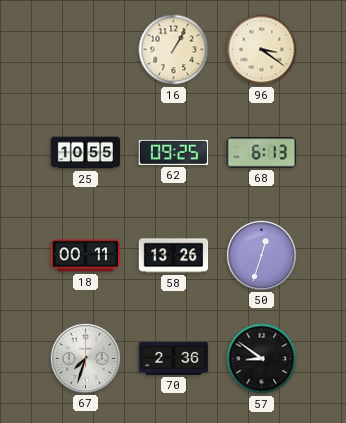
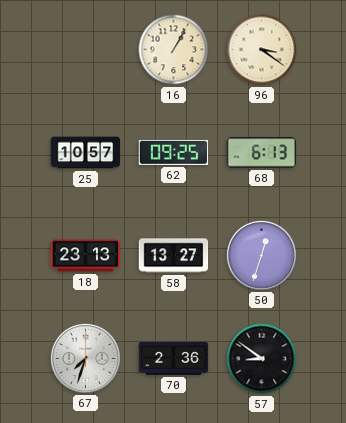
25: 10:55 -> 10:57 (86, 153)
18: 00:11 -> 23:13 (86, 256)
58: 13:26 -> 13:27 (174, 256)
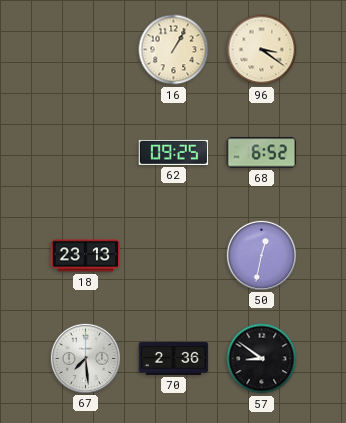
25: 10:57 -> none (86, 153)
68: 6:13 -> 6:52 (262, 153)
58: 13:27 -> none (174, 256)
50: 12:33 -> 12:32 (261, 255)
67: 7:33 -> 7:29 (85, 358)
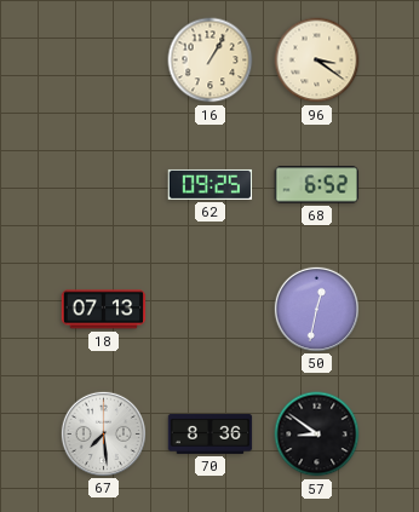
18: 23:13 -> 07:13 (104, 310)
70: 2:36 -> 8:36 (211, 433)
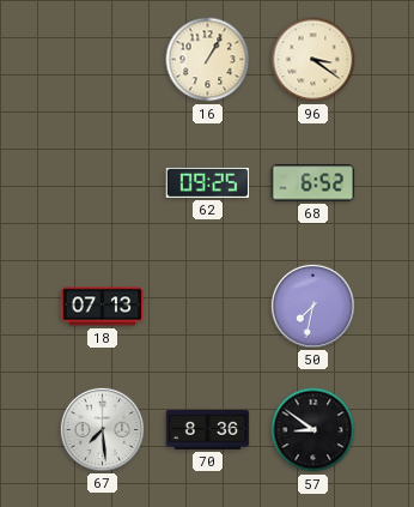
50: 12:32 -> 7:32 (312, 306)
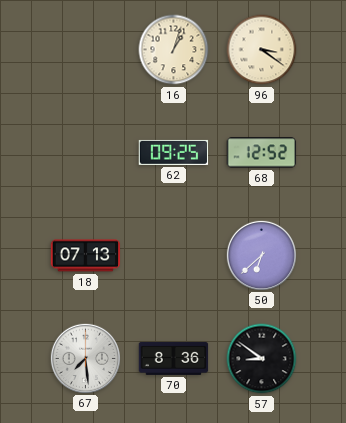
16: 1:05 -> 1:03 (174, 50)
68: 6:52 -> 12:52 (262, 153)
50: 7:32 -> 6:38 (261, 255)
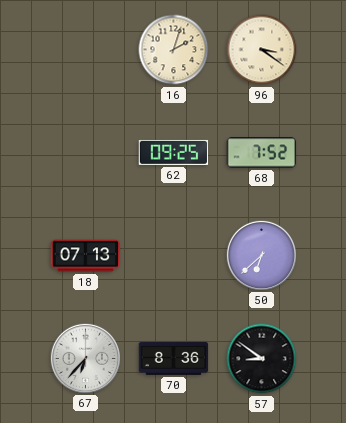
16: 1:03 -> 2:03 (174, 50)
68: 12:52 -> 7:52 (262, 153)
67: 7:29 -> 6:37 (85, 358)
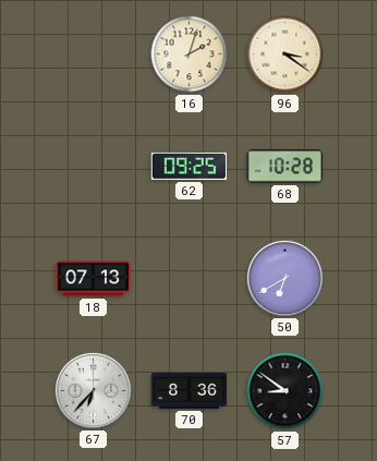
68: 7:52 -> 10:28 (285, 167)
50: 6:38 -> 6:40 (284, 278)
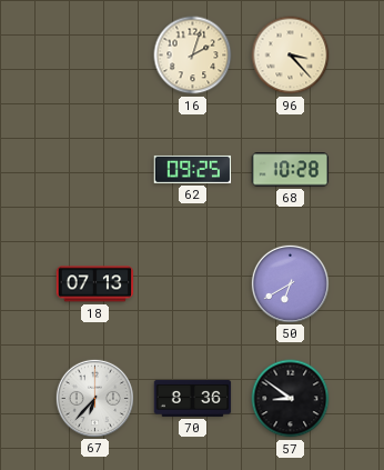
96: 3:21 -> 3:23 (291, 56)
